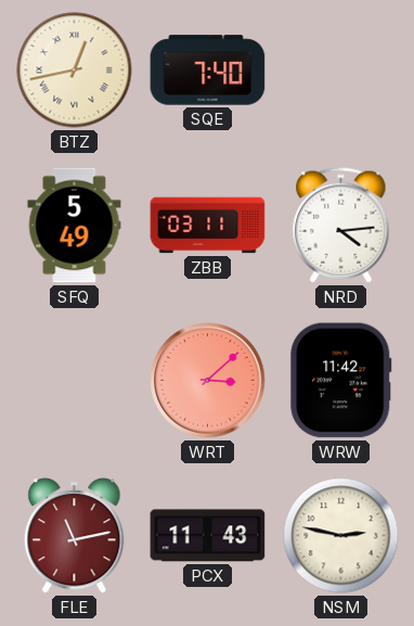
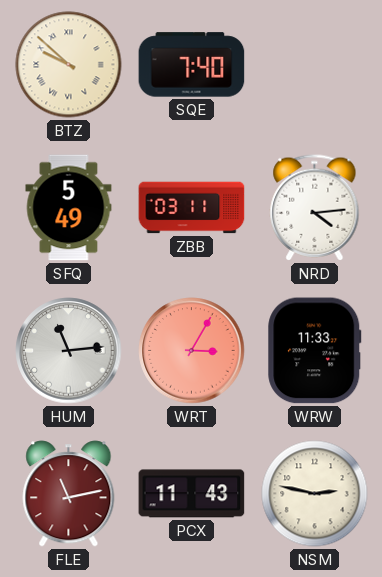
BTZ: 12:43 -> 9:52 (69, 65)
HUM: none -> 11:14 (69, 351)
WRT: 3:08 -> 3:05 (192, 351)
WRW: 11:42 -> 11:33 (315, 351)
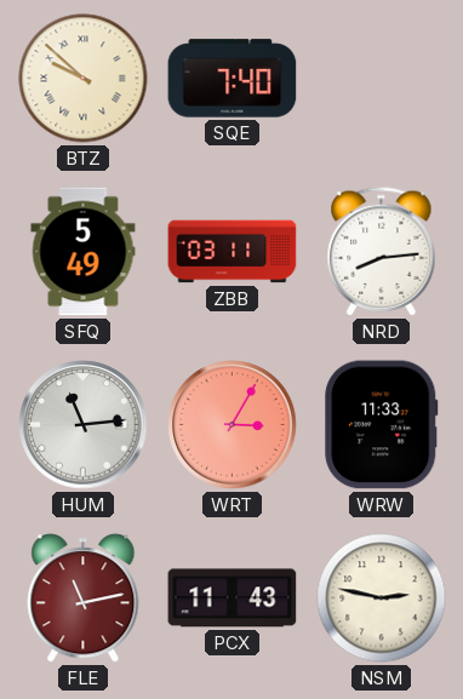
NRD: 4:14 -> 8:14 (382, 252)
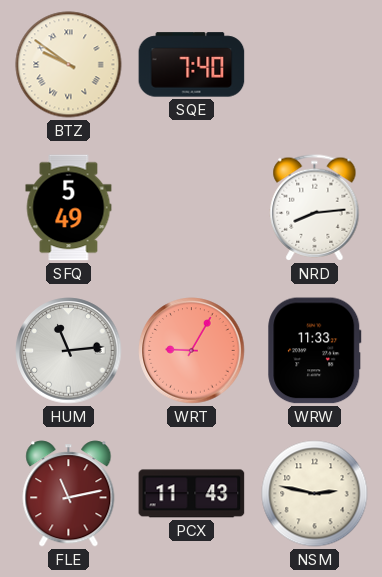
BTZ: 9:52 -> 9:51 (69, 65)
ZBB: 03:11 -> none (233, 252)
WRT: 3:05 -> 9:05 (192, 351)
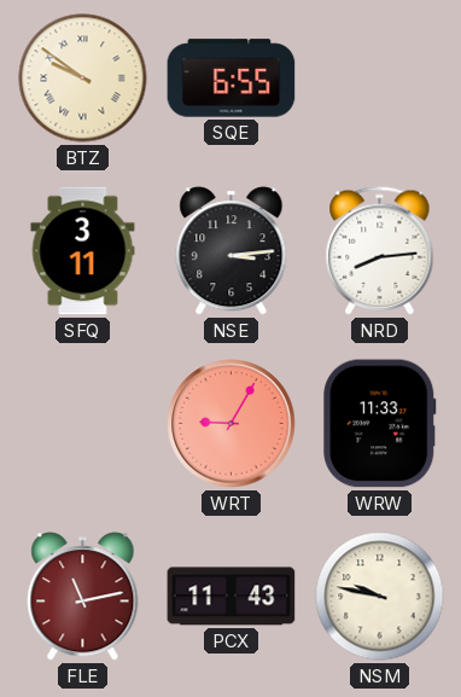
SQE: 7:40 -> 6:55 (232, 79)
SFQ: 5:49 -> 3:11 (83, 251)
NSE: none -> 3:14 (232, 251)
HUM: 11:14 -> none (69, 351)
NSM: 2:47 -> 9:47 (380, 597)
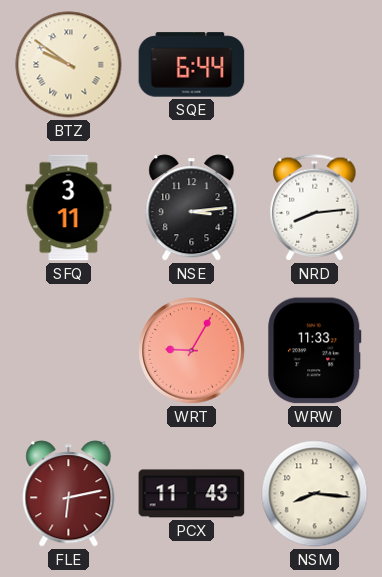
SQE: 6:55 -> 6:44 (192, 65)
FLE: 11:13 -> 6:13 (69, 494)
NSM: 9:47 -> 8:16 (315, 494)
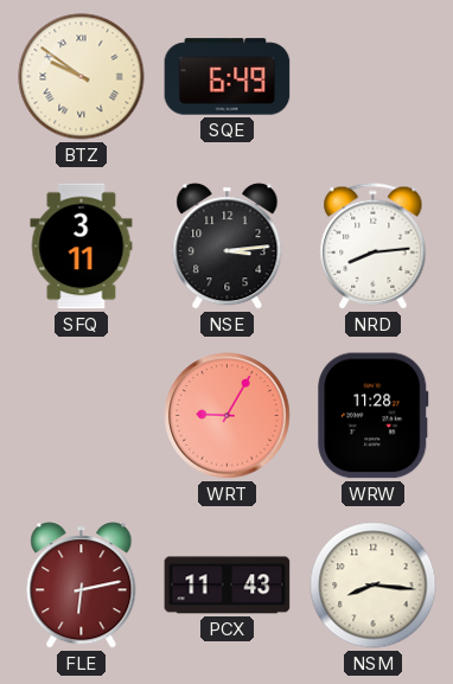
SQE: 6:44 -> 6:49 (228, 77)
WRW: 11:33 -> 11:28 (374, 416)
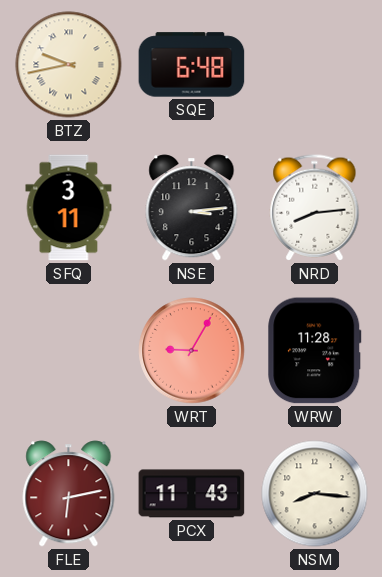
BTZ: 9:51 -> 9:43 (69, 65)
SQE: 6:49 -> 6:48 (192, 65)
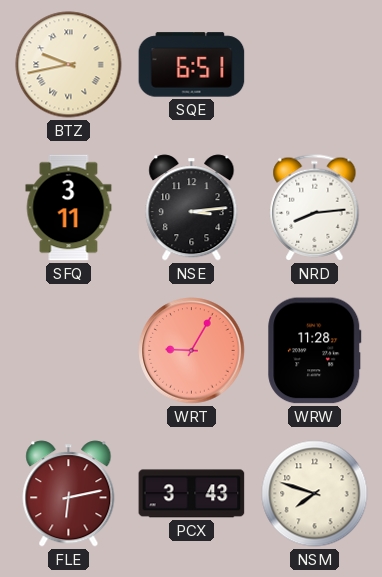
SQE: 6:48 -> 6:51 (192, 65)
PCX: 11:43 -> 3:43 (192, 494)
NSM: 8:16 -> 7:48 (315, 494)
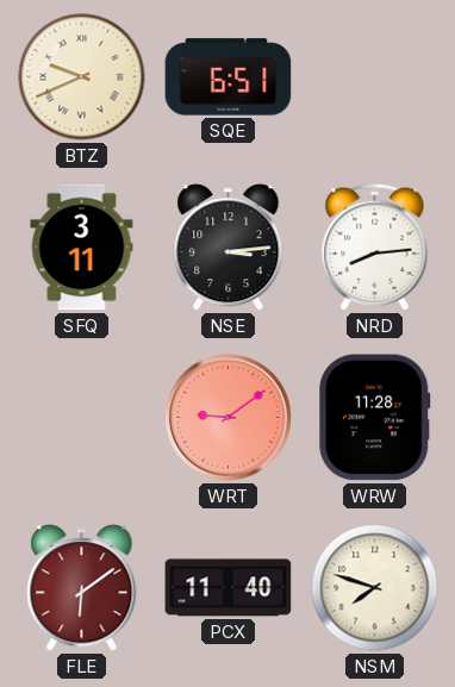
BTZ: 9:43 -> 9:41 (82, 77)
WRT: 9:05 -> 9:09 (229, 418)
FLE: 6:13 -> 6:09 (82, 588)
PCX: 3:43 -> 11:40 (229, 588)
